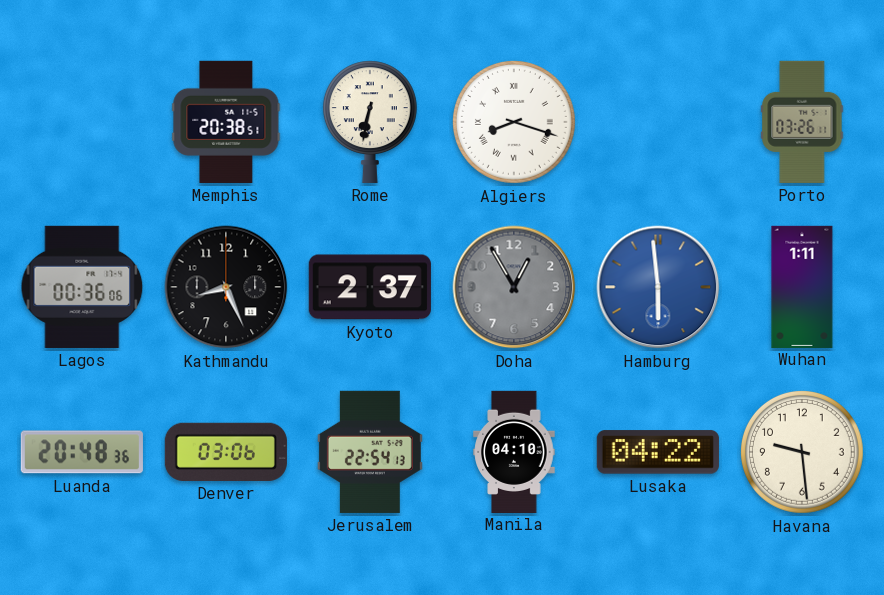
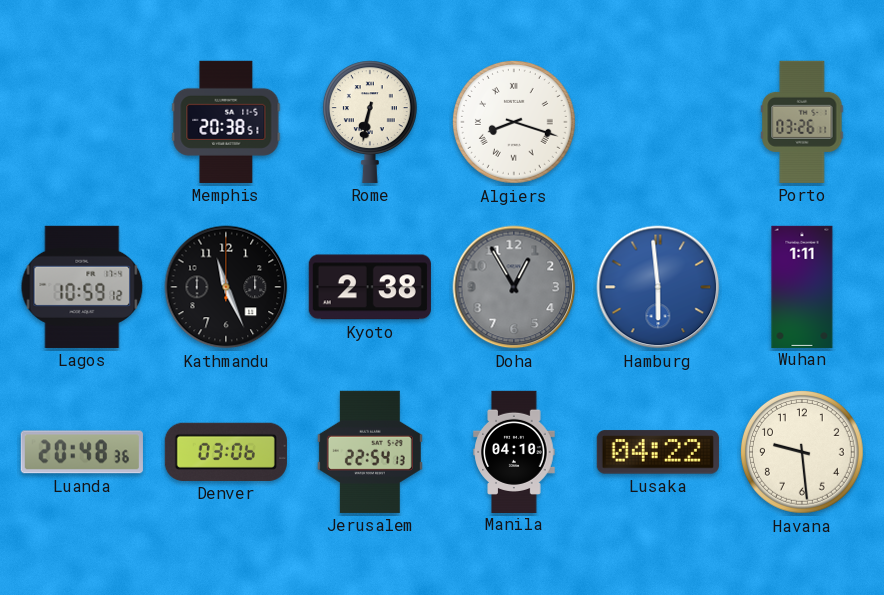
Lagos: 00:36 -> 10:59 (82, 287)
Kathmandu: 8:26 -> 11:26 (226, 287)
Kyoto: 2:37 -> 2:38 (370, 287)
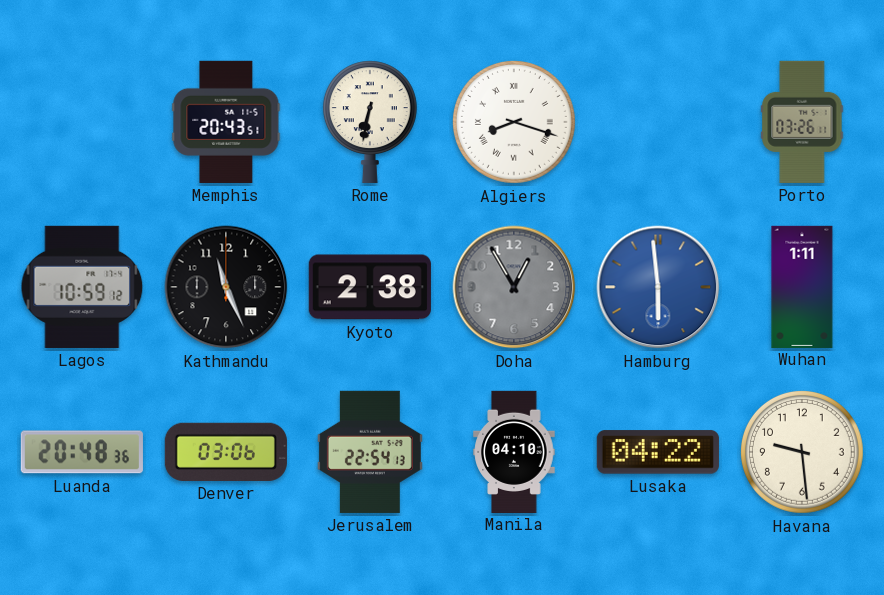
Memphis: 20:38 -> 20:43 (226, 122)
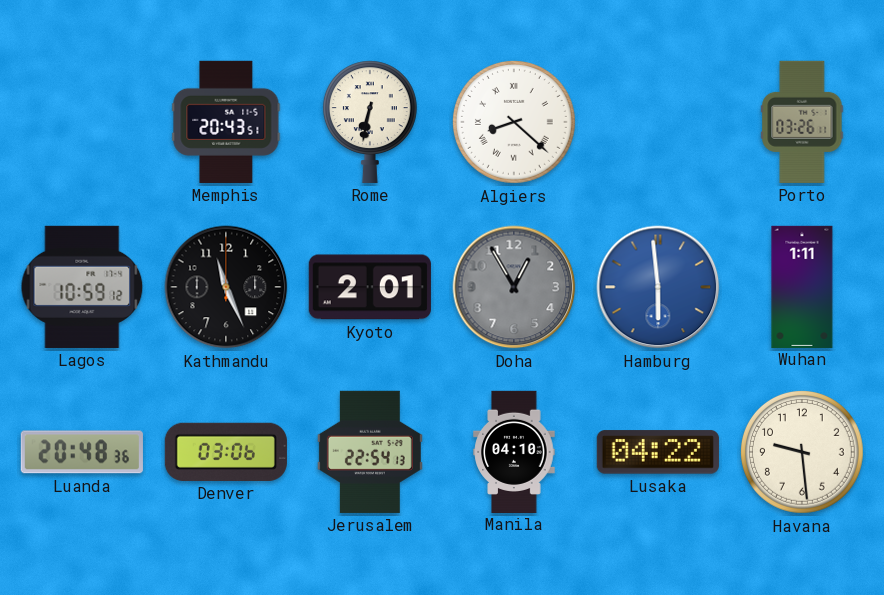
Algiers: 8:18 -> 8:22 (514, 122)
Kyoto: 2:38 -> 2:01 (370, 287)
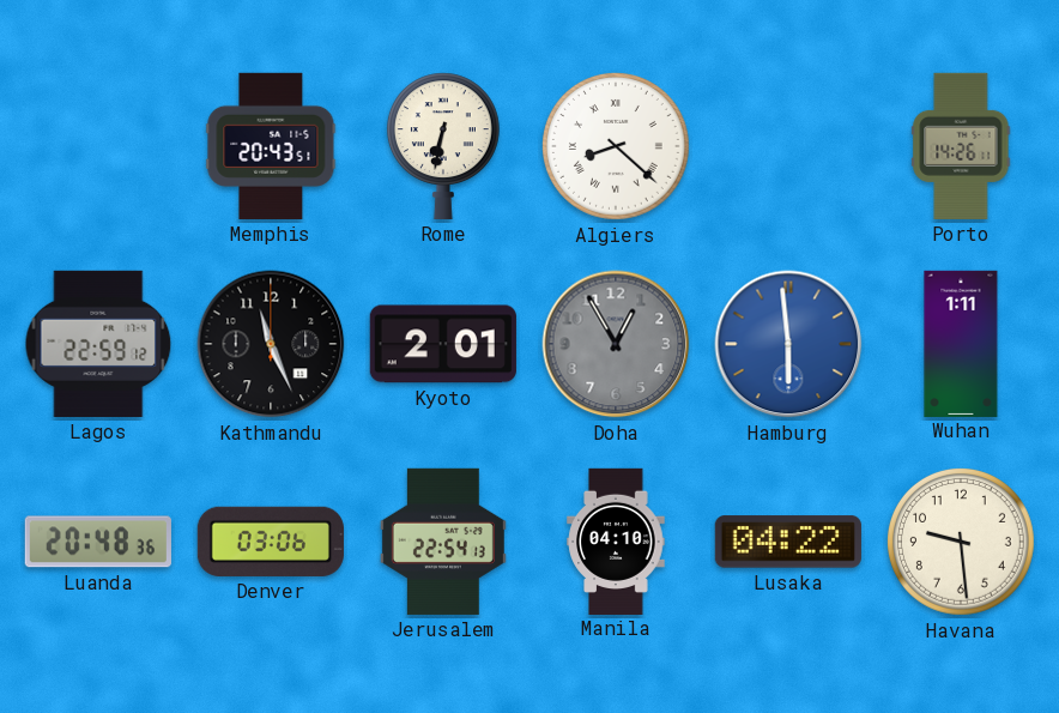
Porto: 03:26 -> 14:26 (961, 146)
Lagos: 10:59 -> 22:59 (98, 344)
